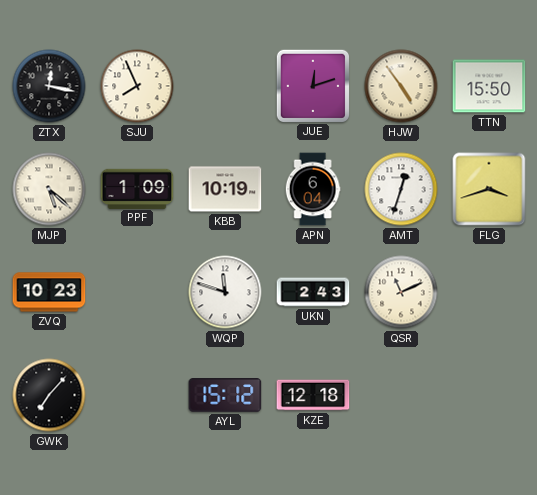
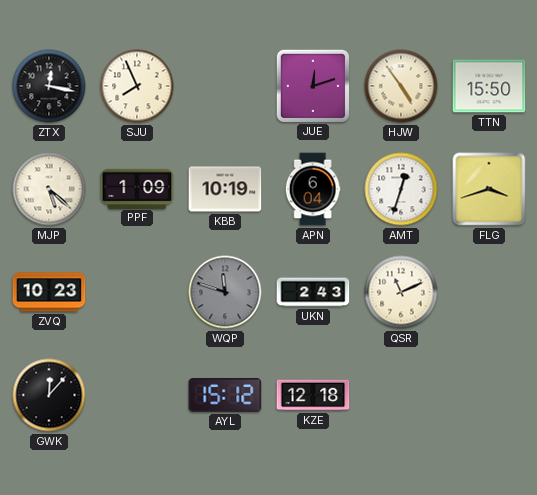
WQP dial: white -> grey (225, 292)
GWK: 7:07 -> 12:07 (49, 395)
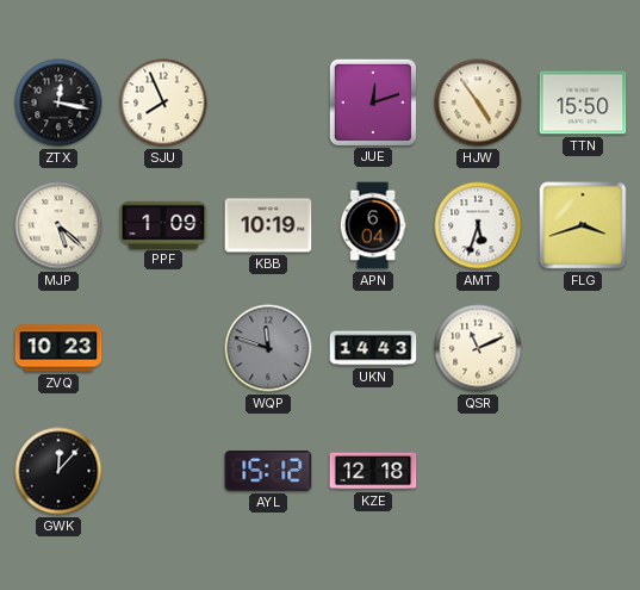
AMT: 12:33 -> 5:33 (478, 225)
UKN: 2:43 -> 14:43 (373, 348)
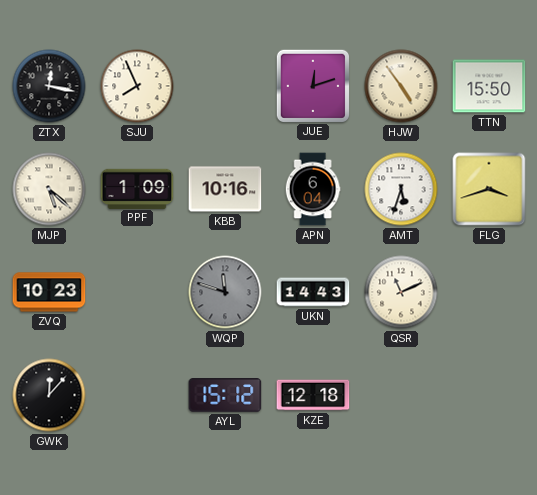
KBB: 10:19 -> 10:16 (225, 189)
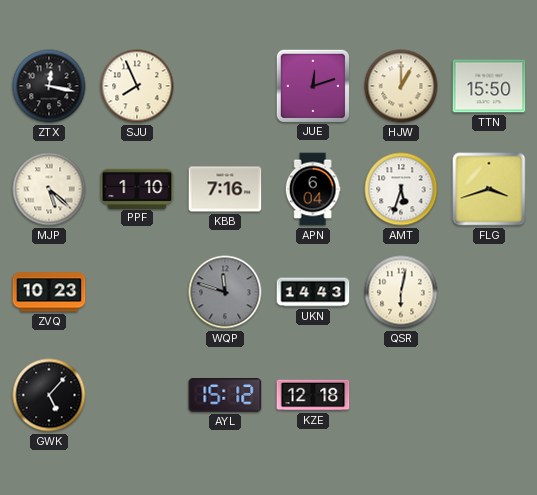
HJW: 4:54 -> 1:00 (401, 86)
PPF: 1:09 -> 1:10 (137, 188)
KBB: 10:16 -> 7:16 (225, 189)
QSR: 11:11 -> 6:02 (401, 292)
GWK: 12:07 -> 5:07 (49, 395)
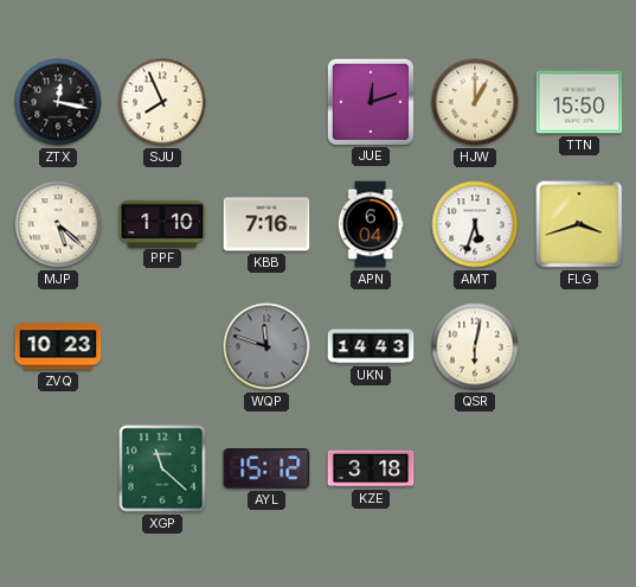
GWK: 5:07 -> none (49, 395)
XGP: none -> 11:22 (162, 468)
KZE: 12:18 -> 3:18 (371, 468)
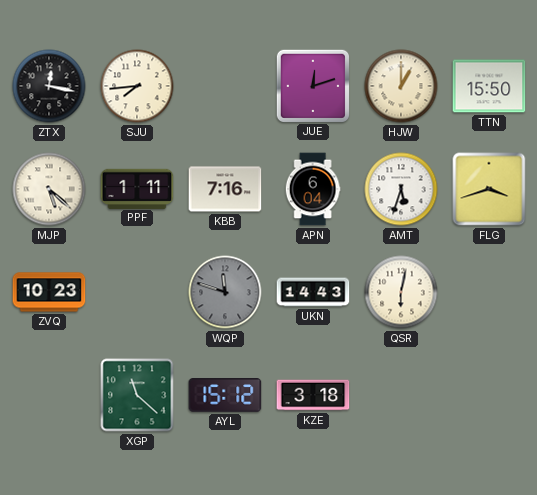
SJU: 7:56 -> 7:44 (137, 86)
PPF: 1:10 -> 1:11 (137, 188)
